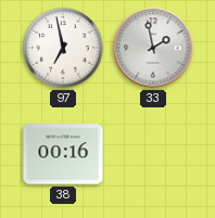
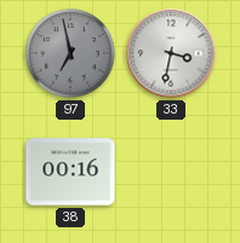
97 dial: white -> grey (70, 53)
33: 1:58 -> 3:32 (171, 53)
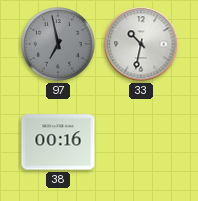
33: 3:32 -> 10:32 (141, 44)
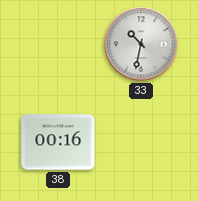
97: 6:58 -> none (58, 44)
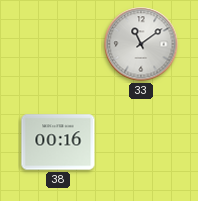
33: 10:32 -> 11:09 (141, 44)
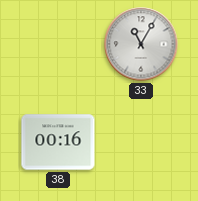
33: 11:09 -> 11:05 (141, 44)
